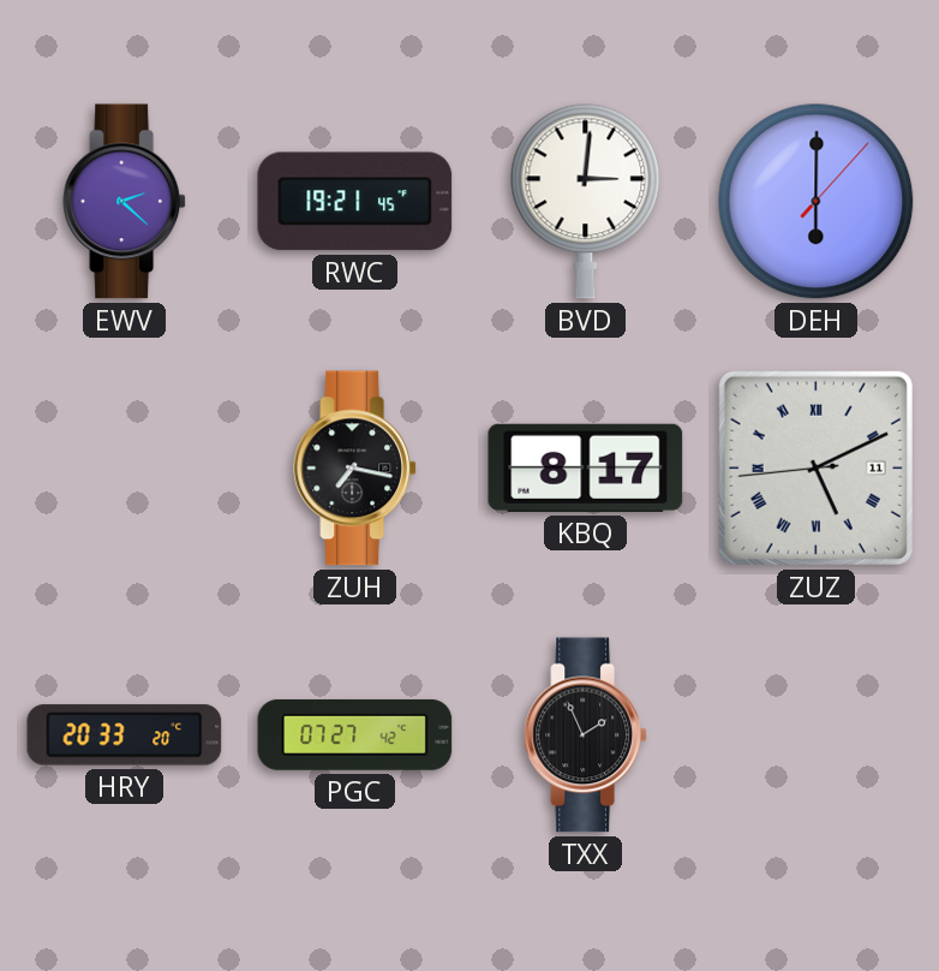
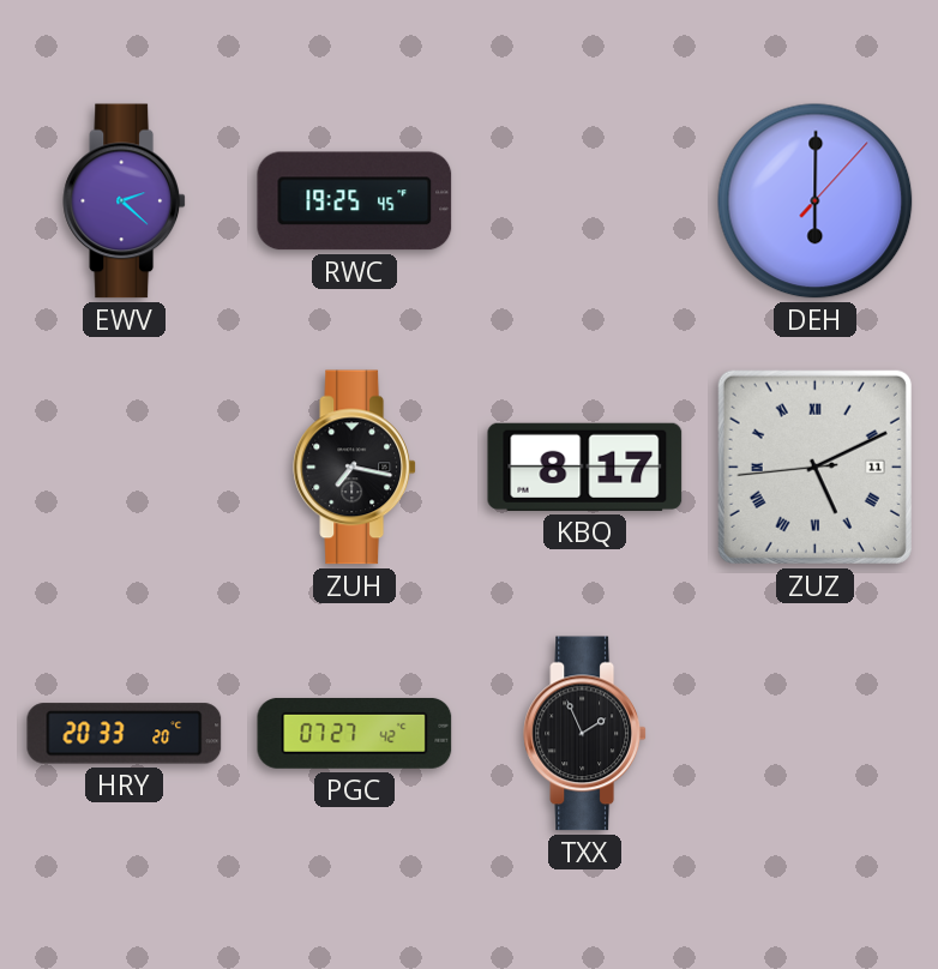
RWC: 19:21 -> 19:25 (355, 201)
BVD: 3:01 -> none (586, 202)
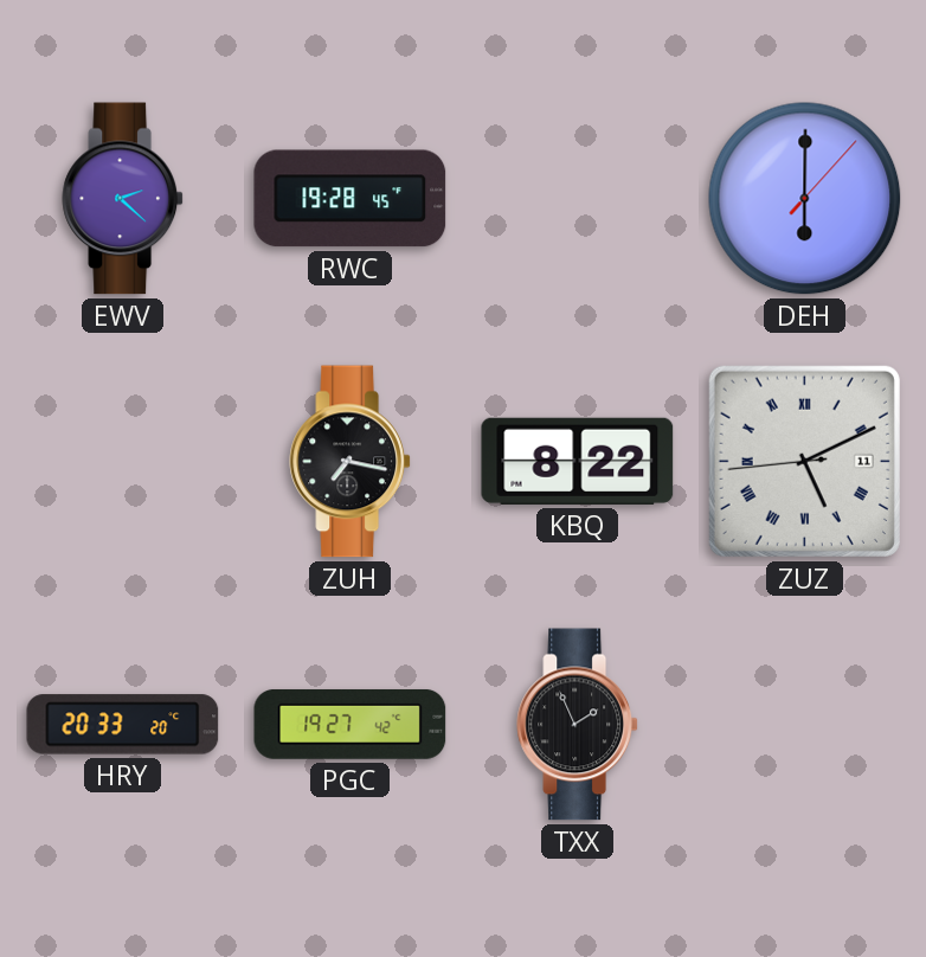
RWC: 19:25 -> 19:28 (351, 199)
KBQ: 8:17 -> 8:22 (578, 461)
PGC: 07:27 -> 19:27 (351, 725)
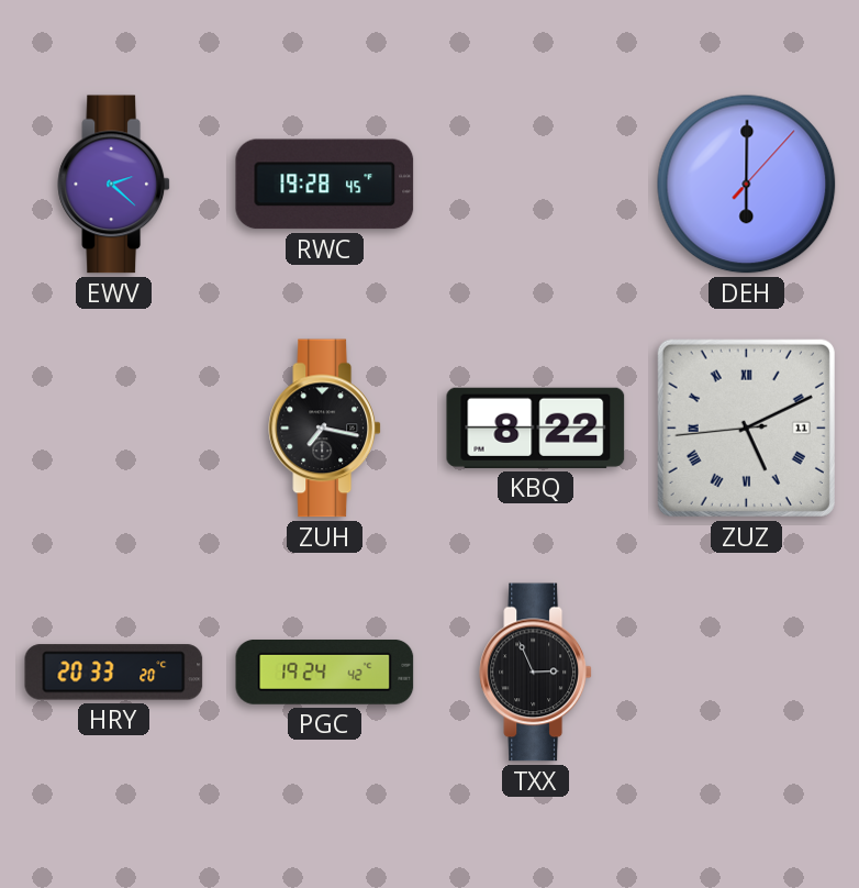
PGC: 19:27 -> 19:24 (325, 673)
TXX: 1:56 -> 2:56 (535, 673)
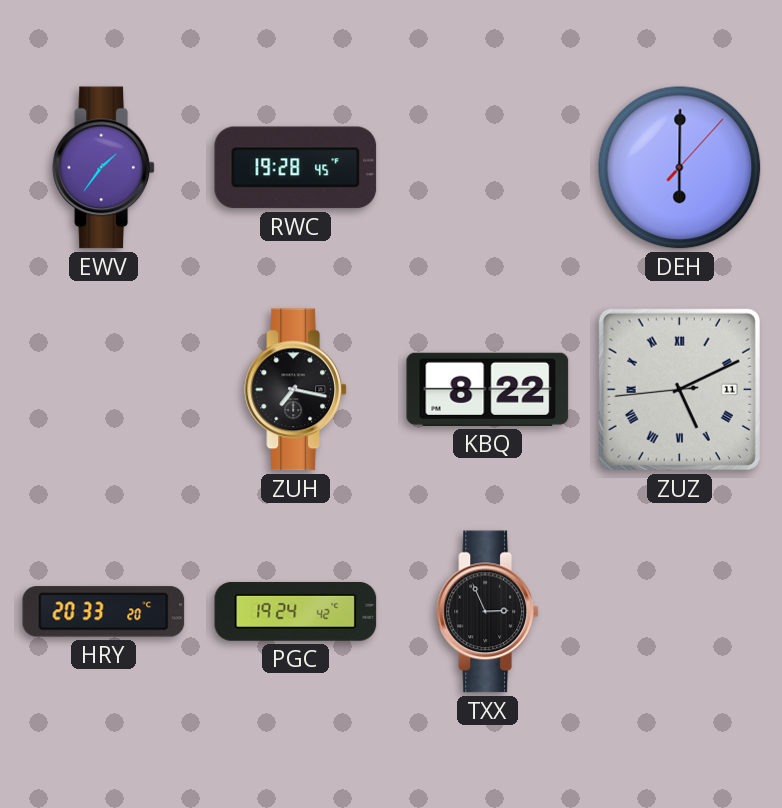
EWV: 2:22 -> 1:36 (103, 168)
